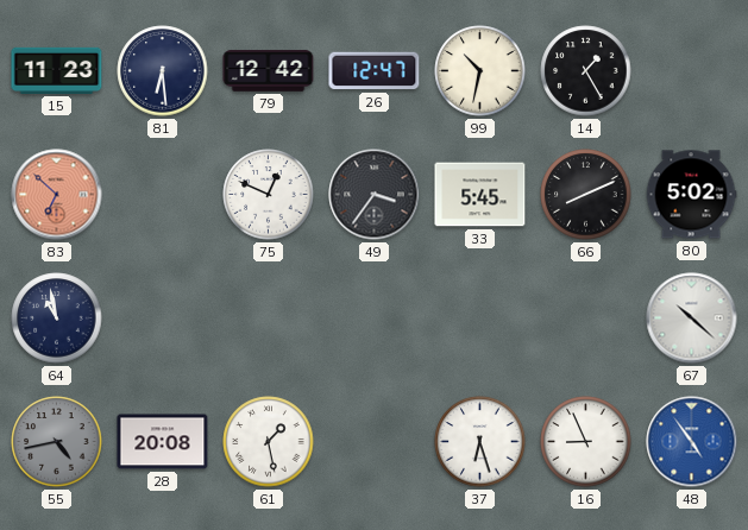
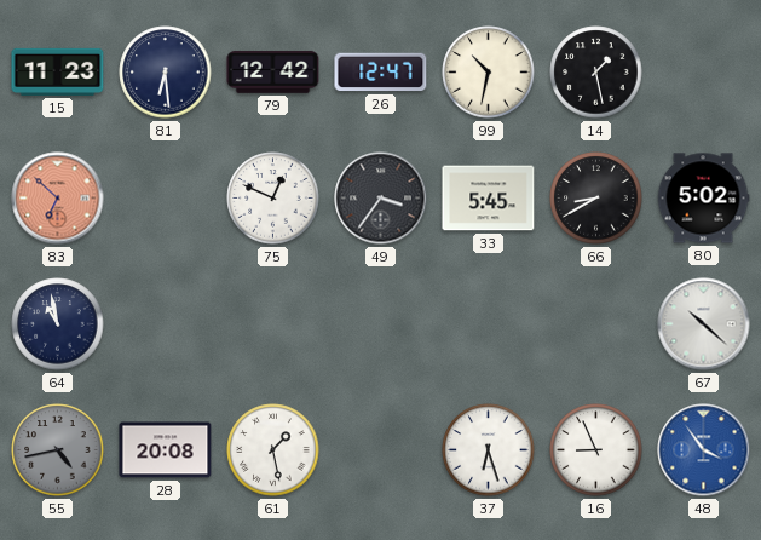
14: 1:25 -> 1:28 (596, 73)
66: 8:11 -> 8:40 (596, 199)
48: 4:54 -> 3:54 (704, 450)
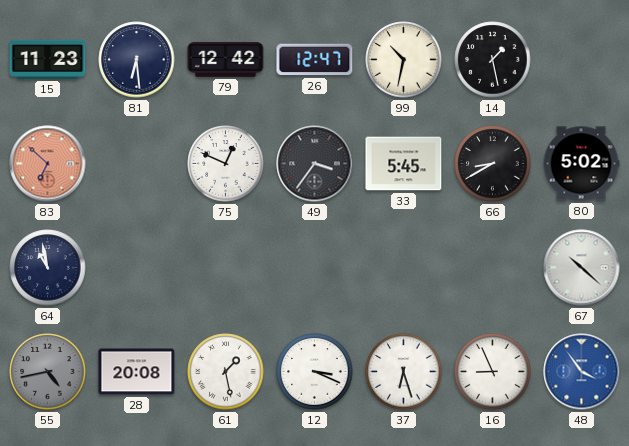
12: none -> 3:19 (315, 372)
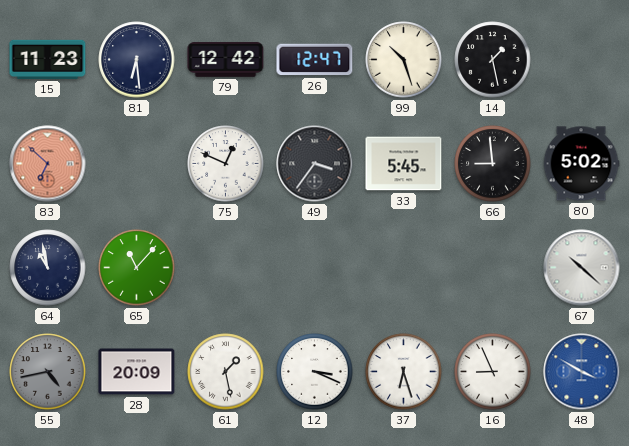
99: 10:32 -> 10:27 (404, 60)
66: 8:40 -> 8:59 (493, 164)
65: none -> 11:07 (137, 268)
28: 20:08 -> 20:09 (137, 372)
48: 3:54 -> 3:50 (582, 372)
